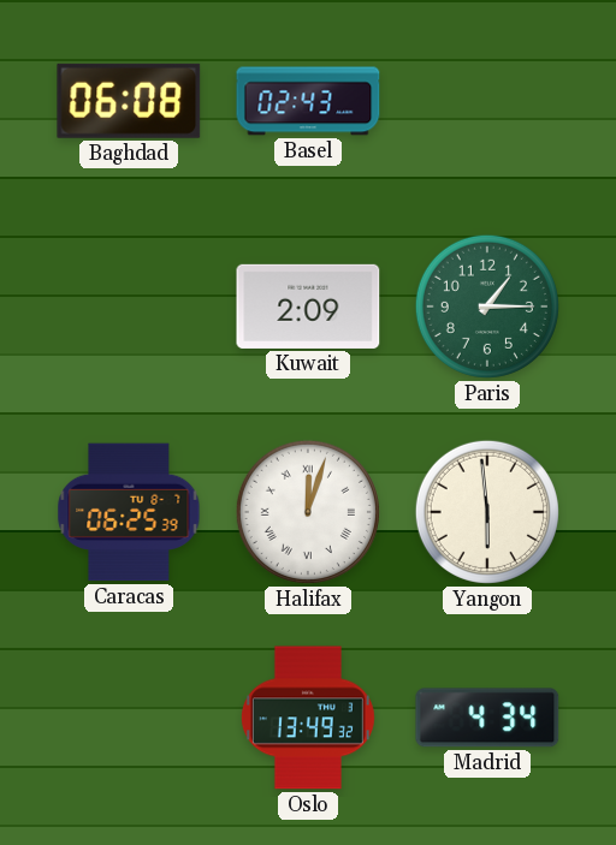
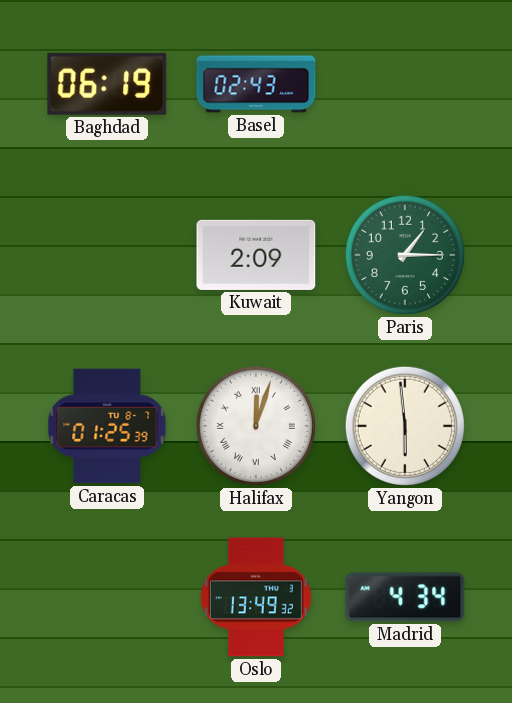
Baghdad: 06:08 -> 06:19 (107, 84)
Caracas: 06:25 -> 01:25 (107, 426)
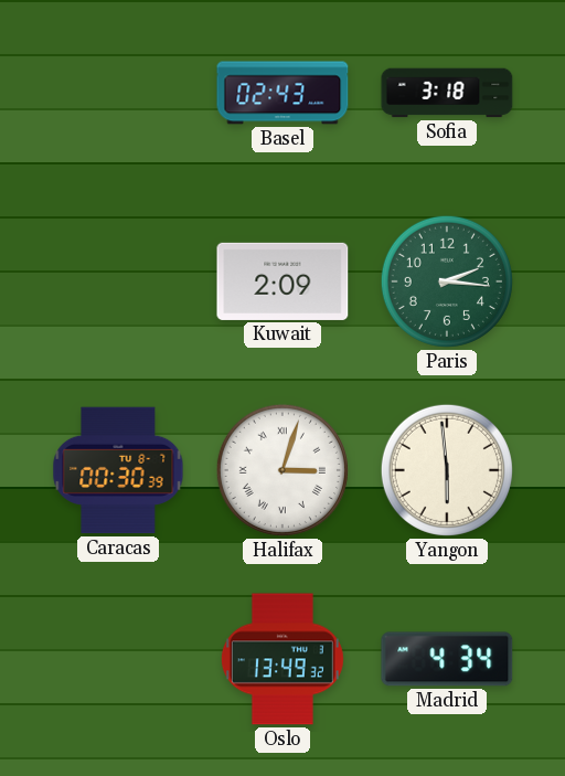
Baghdad: 06:19 -> none (107, 84)
Sofia: none -> 3:18 (447, 93)
Paris: 1:15 -> 2:16 (447, 281)
Caracas: 01:25 -> 00:30 (118, 470)
Halifax: 12:03 -> 3:03 (282, 470)
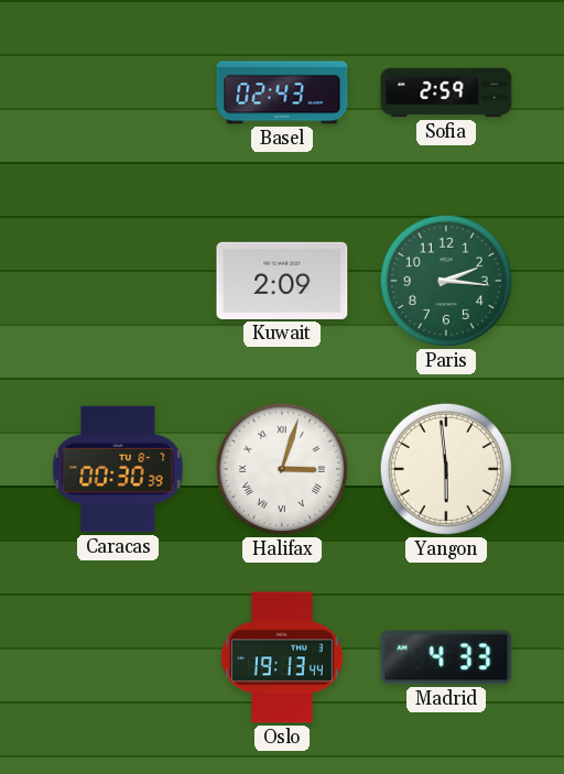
Sofia: 3:18 -> 2:59 (446, 92)
Oslo: 13:49 -> 19:13 (282, 657)
Madrid: 4:34 -> 4:33 (446, 657)
